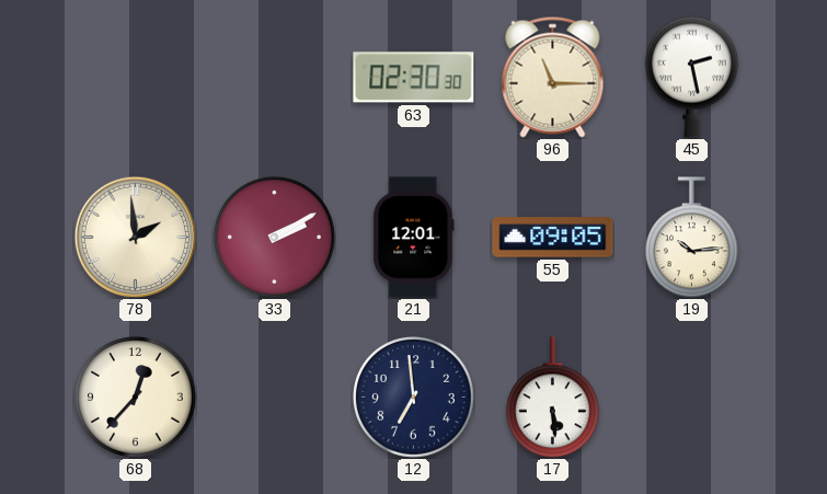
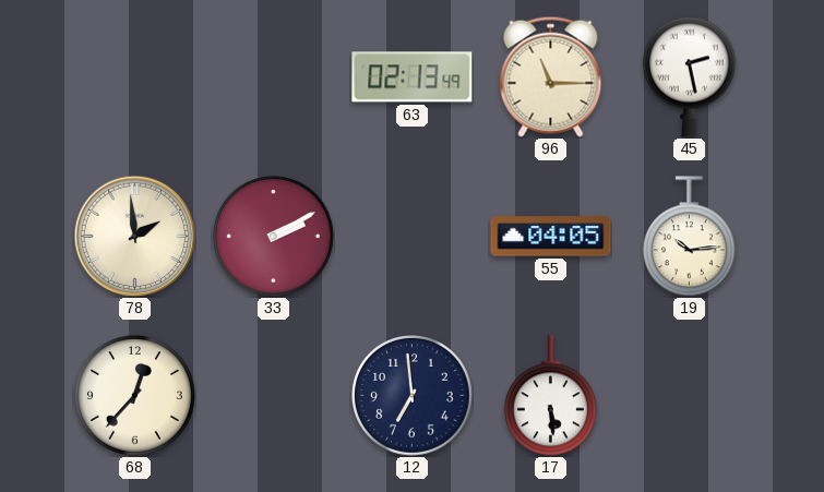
63: 02:30 -> 02:13 (413, 77)
21: 12:01 -> none (414, 238)
55: 09:05 -> 04:05 (551, 237)
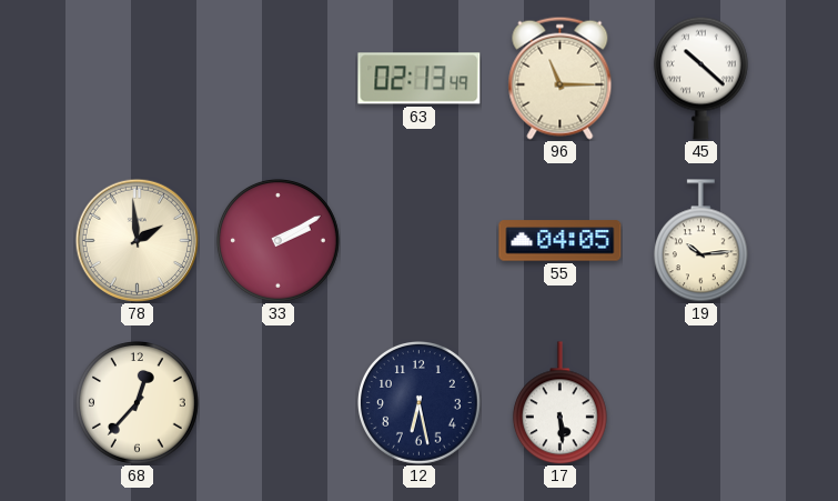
45: 2:28 -> 10:22 (700, 78)
12: 6:59 -> 6:28 (420, 403)
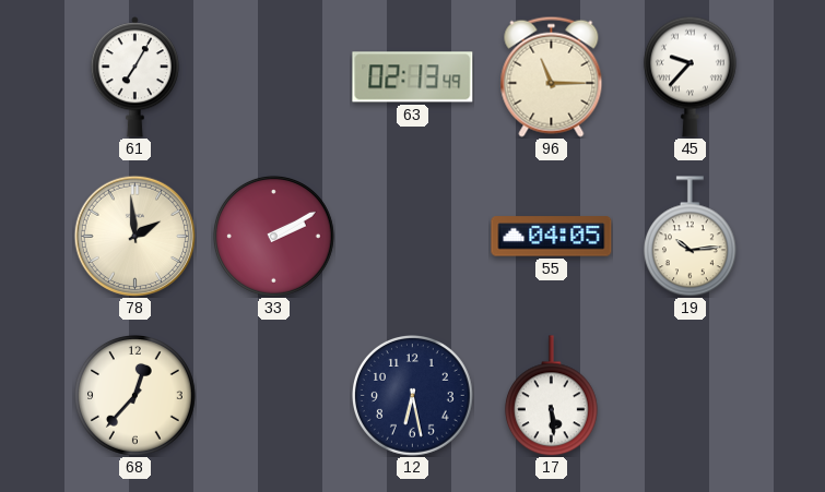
61: none -> 7:05 (134, 77)
45: 10:22 -> 9:37 (690, 76)
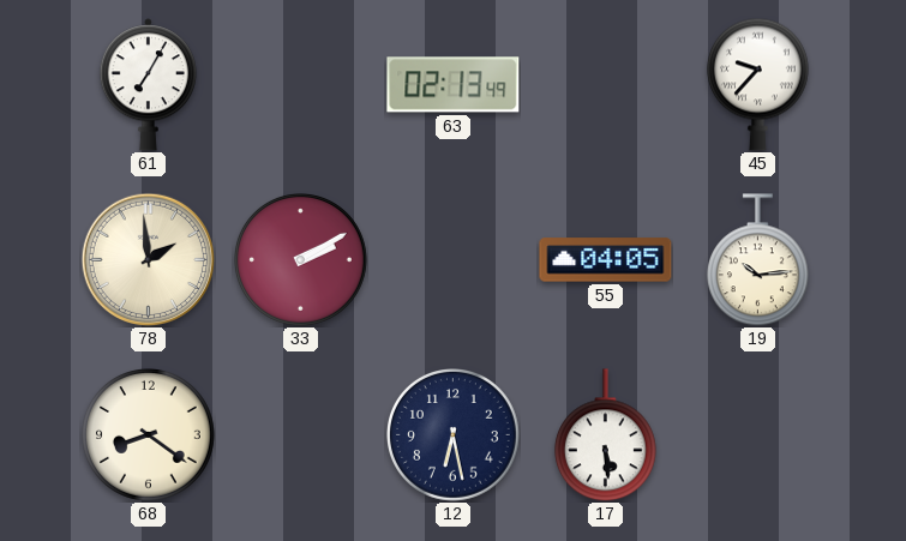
96: 11:15 -> none (552, 76)
68: 12:37 -> 8:21 (149, 435)
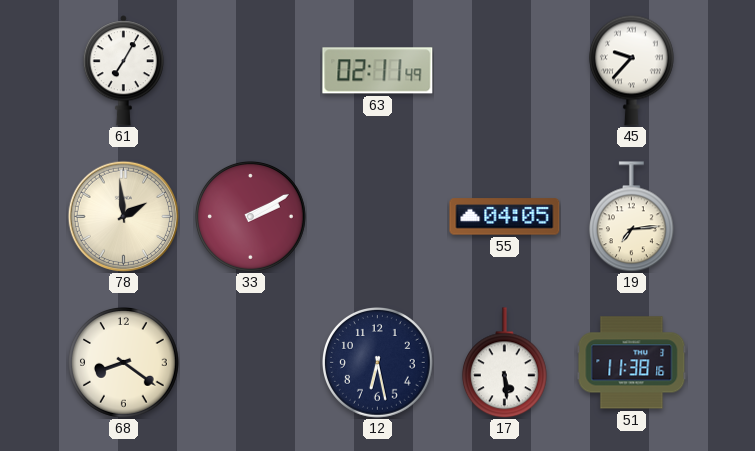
63: 02:13 -> 02:11 (378, 71)
19: 10:14 -> 7:14 (631, 217)
51: none -> 11:38 (632, 363)
